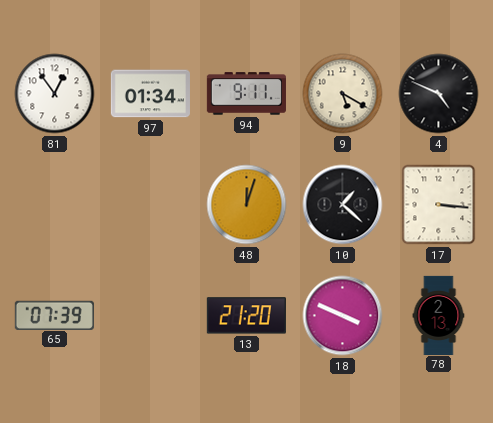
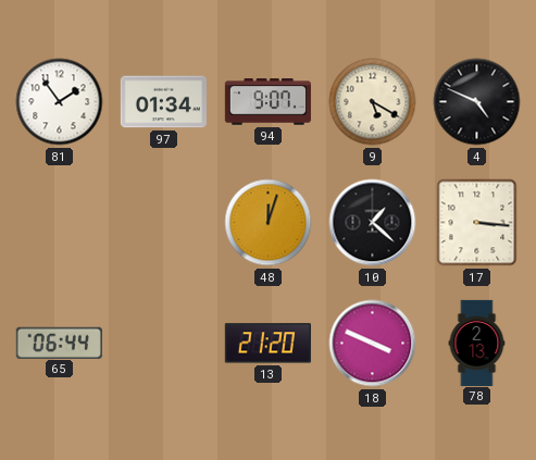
81: 12:54 -> 1:54 (60, 102)
94: 9:11 -> 9:07 (267, 102)
65: 07:39 -> 06:44 (59, 343)
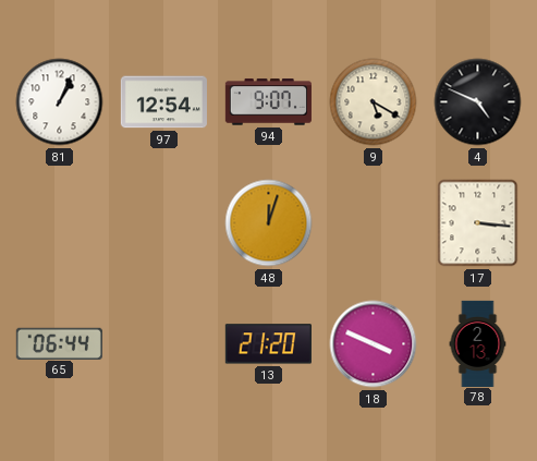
81: 1:54 -> 1:04 (60, 102)
97: 01:34 -> 12:54 (163, 102)
10: 1:22 -> none (373, 223)
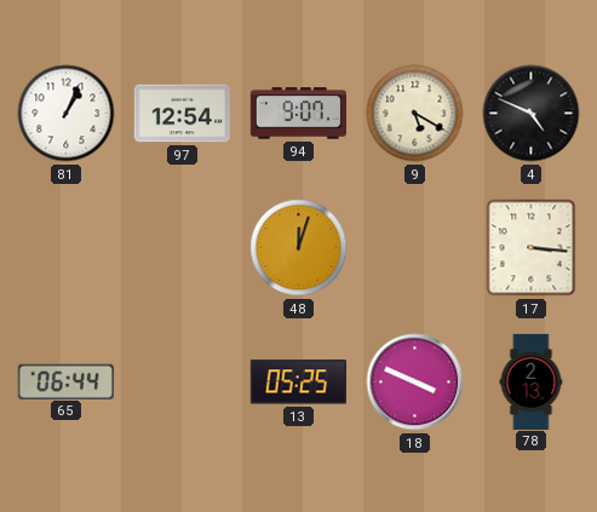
13: 21:20 -> 05:25 (298, 382)
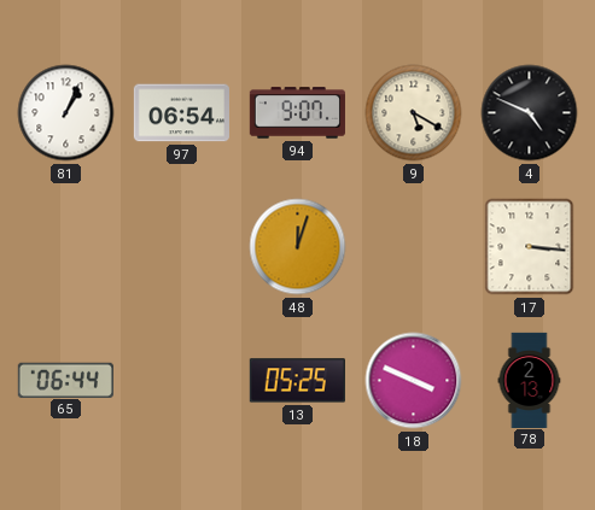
97: 12:54 -> 06:54 (181, 113)
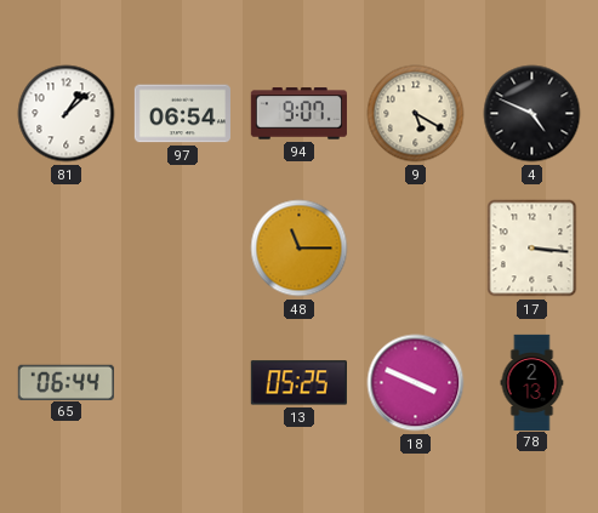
81: 1:04 -> 1:08 (67, 114)
48: 12:03 -> 11:15 (300, 249)
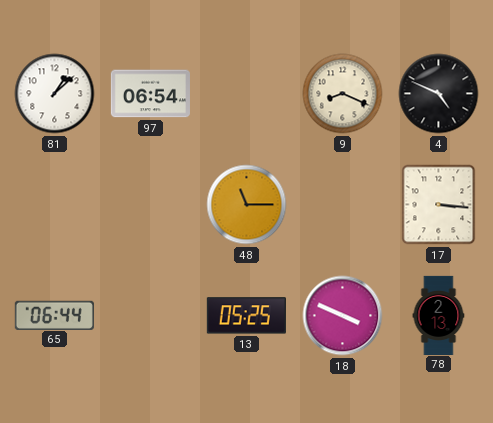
94: 9:07 -> none (298, 114)
9: 5:20 -> 8:19 (343, 94)
